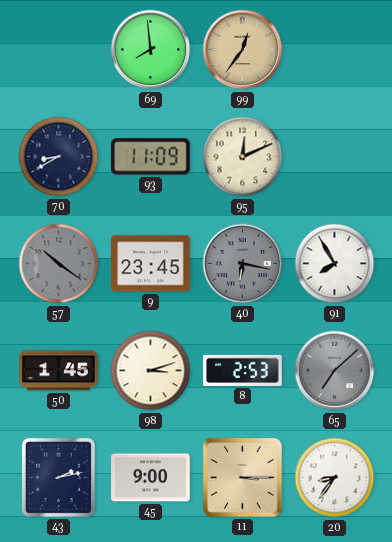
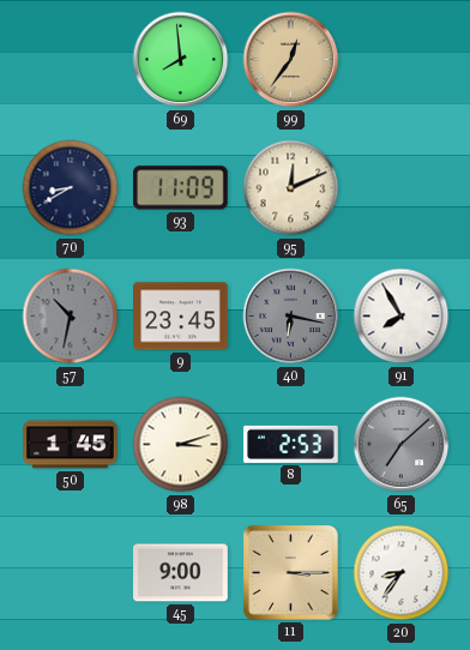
57: 10:21 -> 10:32 (71, 317)
43: 2:13 -> none (58, 477)
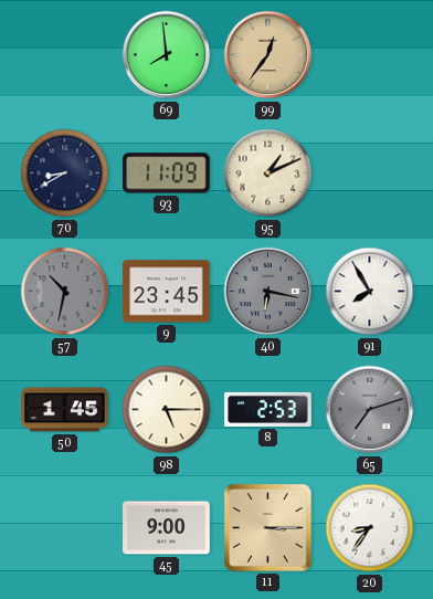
95: 12:11 -> 1:11 (268, 174)
98: 3:12 -> 5:15 (167, 410)
65: 7:08 -> 7:12 (370, 410)
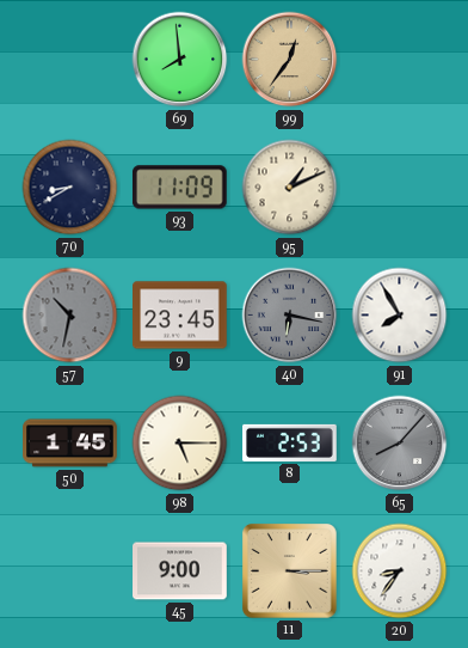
65: 7:12 -> 8:07 (400, 444)
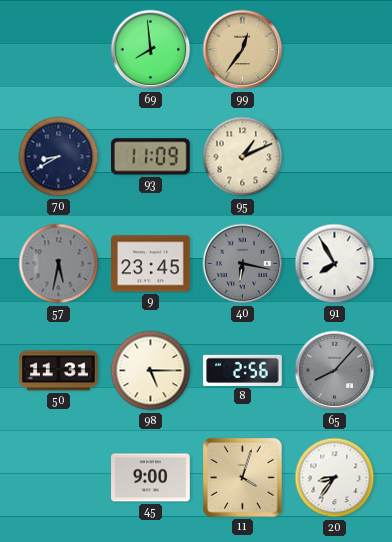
57: 10:32 -> 5:32 (59, 264)
50: 1:45 -> 11:31 (59, 371)
8: 2:53 -> 2:56 (243, 370)
11: 3:15 -> 4:03 (243, 478)
